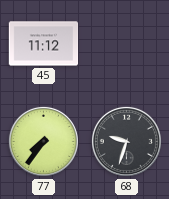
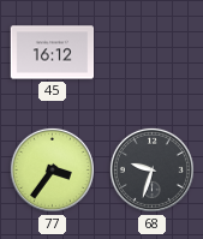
45: 11:12 -> 16:12 (53, 53)
77: 7:36 -> 3:36 (52, 169)
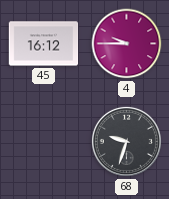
4: none -> 9:45 (127, 44)
77: 3:36 -> none (52, 169)
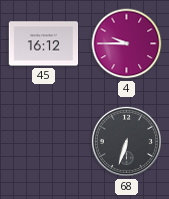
68: 9:33 -> 6:33 (126, 141)
